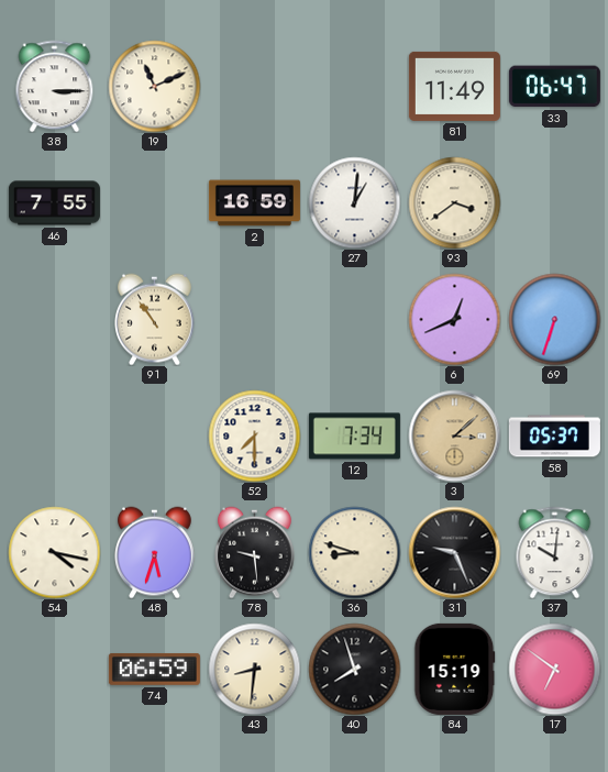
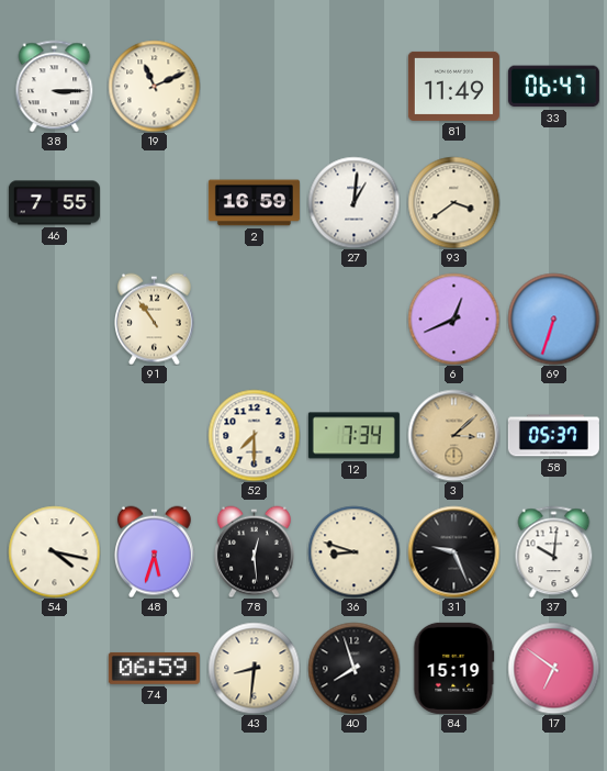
78: 9:29 -> 12:29 (255, 551)
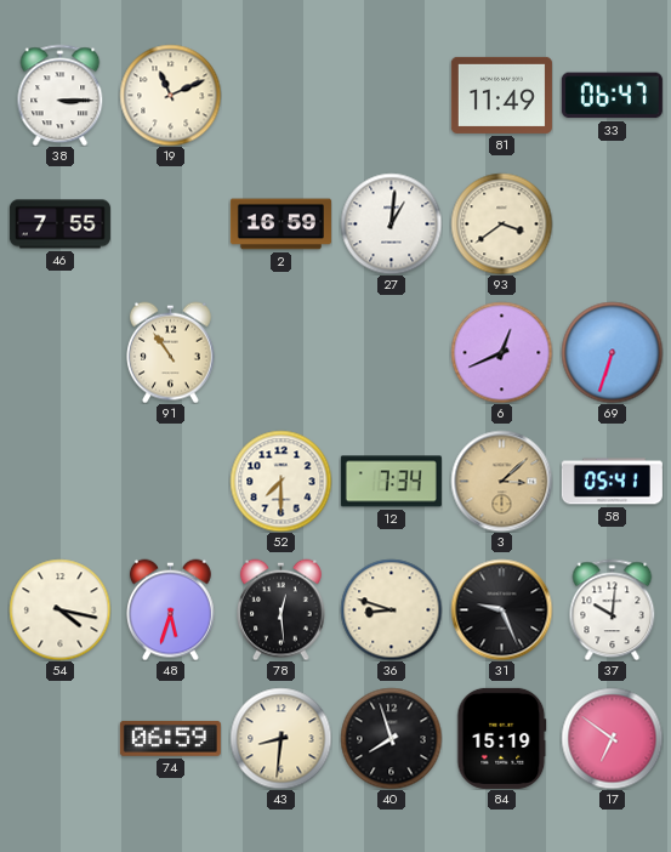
58: 05:37 -> 05:41 (612, 482)
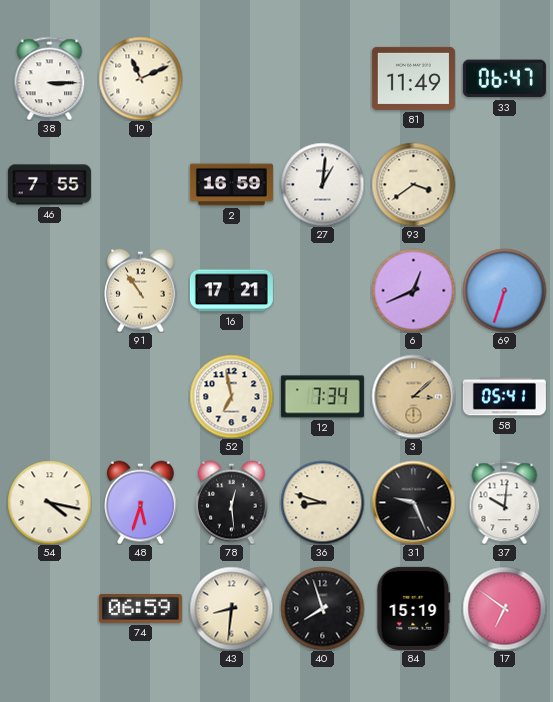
16: none -> 17:21 (231, 291)
52: 7:30 -> 6:58 (231, 396)
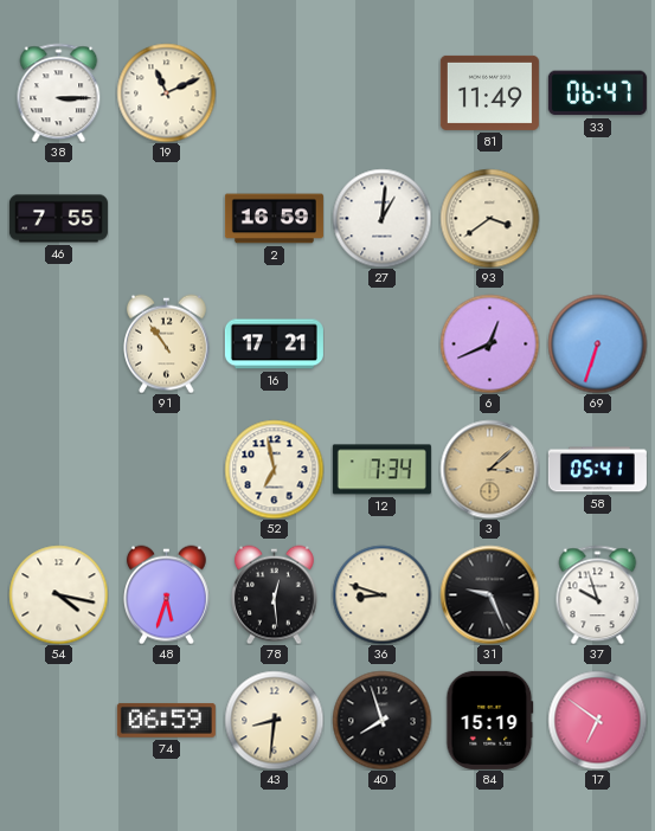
37: 10:01 -> 9:57 (598, 594)
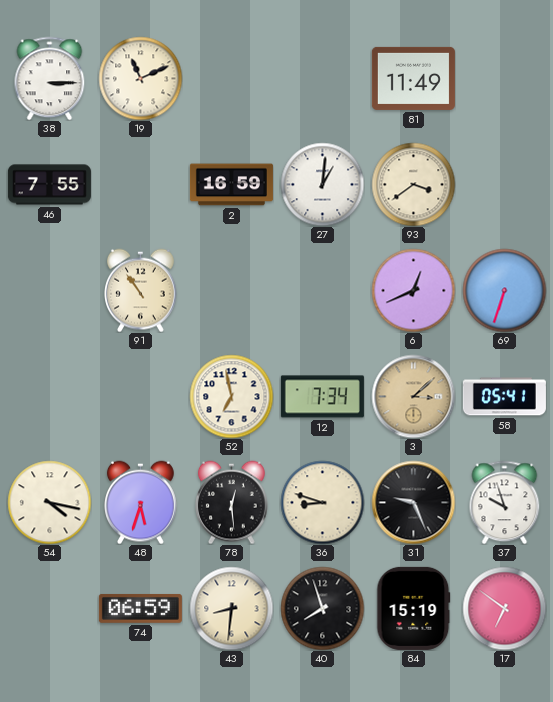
33: 06:47 -> none (597, 94)
16: 17:21 -> none (274, 344)
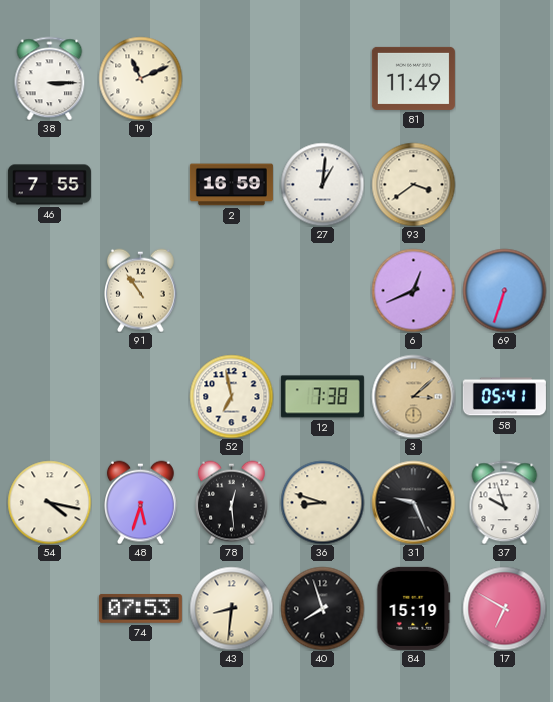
12: 7:34 -> 7:38 (322, 397)
74: 06:59 -> 07:53 (140, 609)
17: 6:51 -> 6:50 (504, 608)
